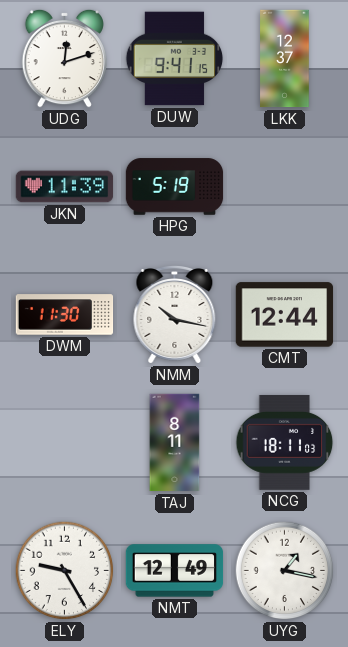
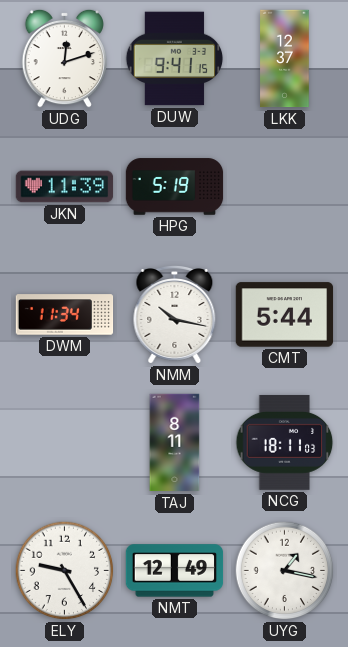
DWM: 11:30 -> 11:34 (65, 315)
CMT: 12:44 -> 5:44 (285, 315)
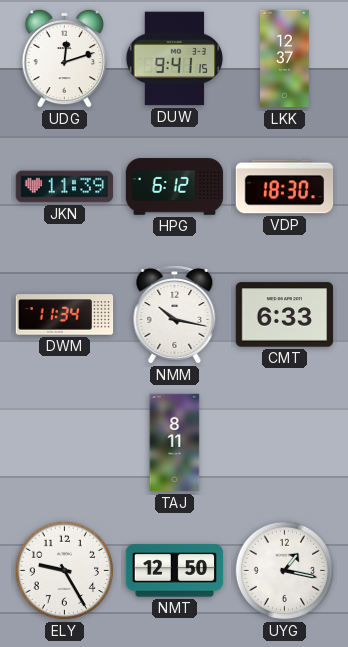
HPG: 5:19 -> 6:12 (175, 187)
VDP: none -> 18:30 (285, 187)
CMT: 5:44 -> 6:33 (285, 315)
NCG: 18:11 -> none (285, 442)
NMT: 12:49 -> 12:50 (175, 571)
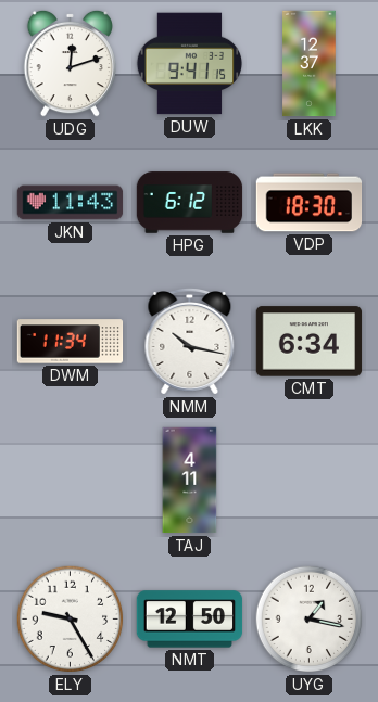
JKN: 11:39 -> 11:43 (71, 203)
CMT: 6:33 -> 6:34 (310, 342)
TAJ: 8:11 -> 4:11 (190, 481)
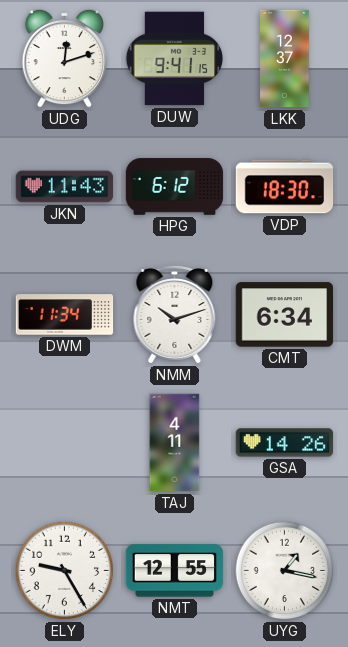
NMM: 10:17 -> 10:12 (175, 315)
GSA: none -> 14:26 (285, 443)
NMT: 12:50 -> 12:55 (175, 571)
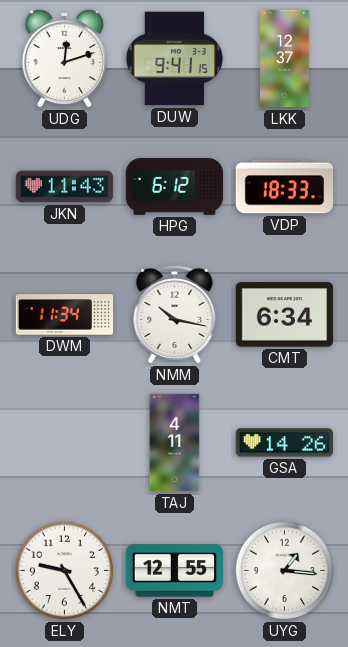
VDP: 18:30 -> 18:33 (285, 187)
NMM: 10:12 -> 10:17 (175, 315)
UYG: 1:17 -> 1:16 (285, 571)
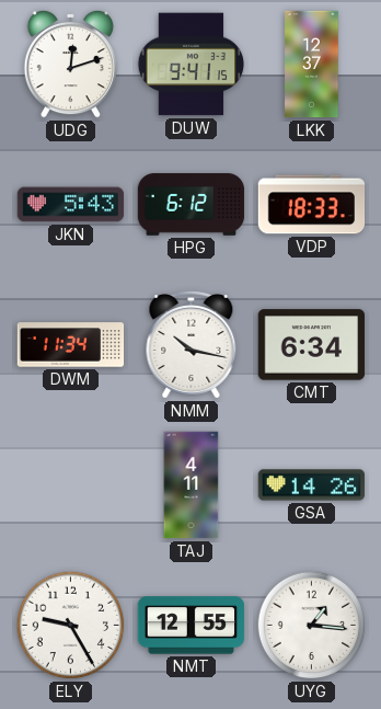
JKN: 11:43 -> 5:43 (71, 205)
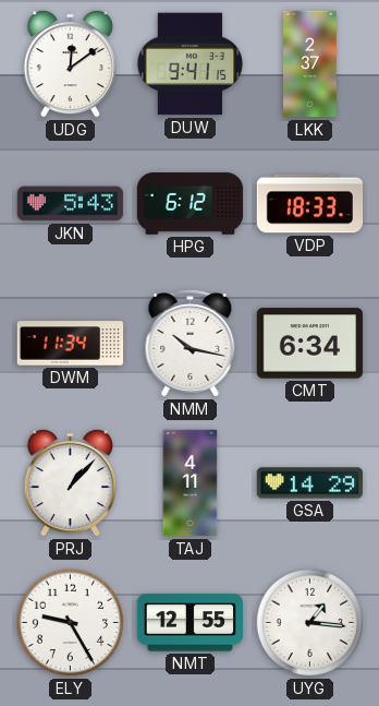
UDG: 12:12 -> 12:09 (70, 63)
LKK: 12:37 -> 2:37 (310, 64)
PRJ: none -> 1:07 (70, 482)
GSA: 14:26 -> 14:29 (310, 483)
